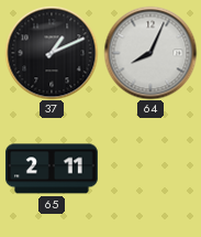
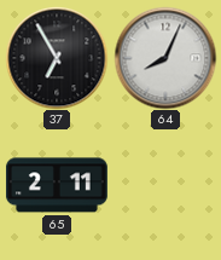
37: 1:11 -> 6:55 (57, 58)
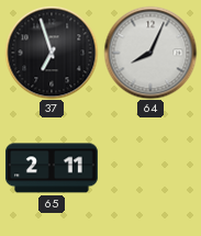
37: 6:55 -> 6:57 (52, 53)
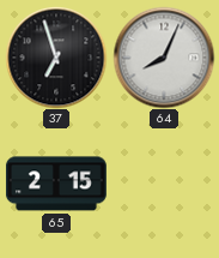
65: 2:11 -> 2:15 (56, 184)
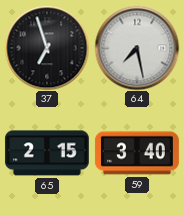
64: 8:04 -> 7:28 (137, 48)
59: none -> 3:40 (137, 153)
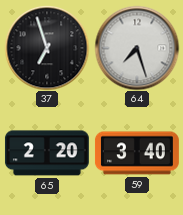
64: 7:28 -> 7:27 (137, 48)
65: 2:15 -> 2:20 (47, 153)
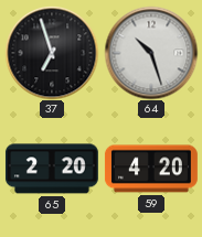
64: 7:27 -> 10:27 (151, 53)
59: 3:40 -> 4:20 (151, 169)
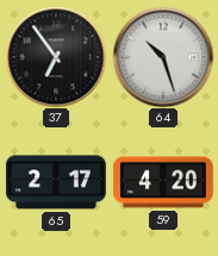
37: 6:57 -> 6:54 (56, 57)
65: 2:20 -> 2:17 (56, 182)
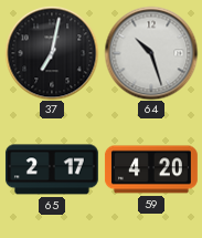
37: 6:54 -> 7:02 (52, 53)
